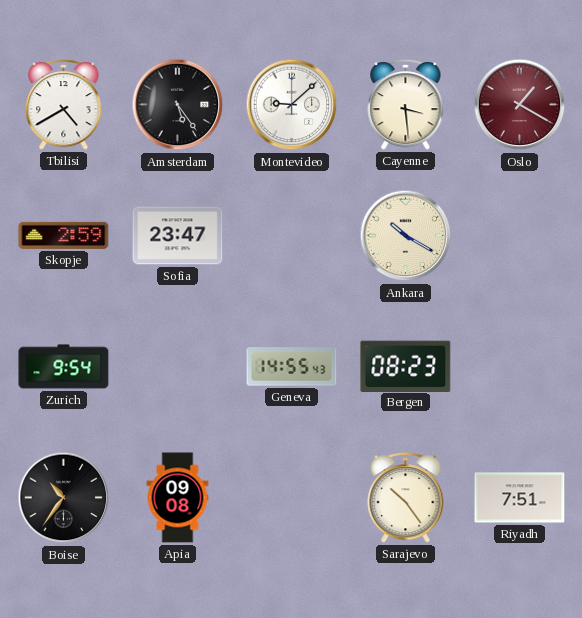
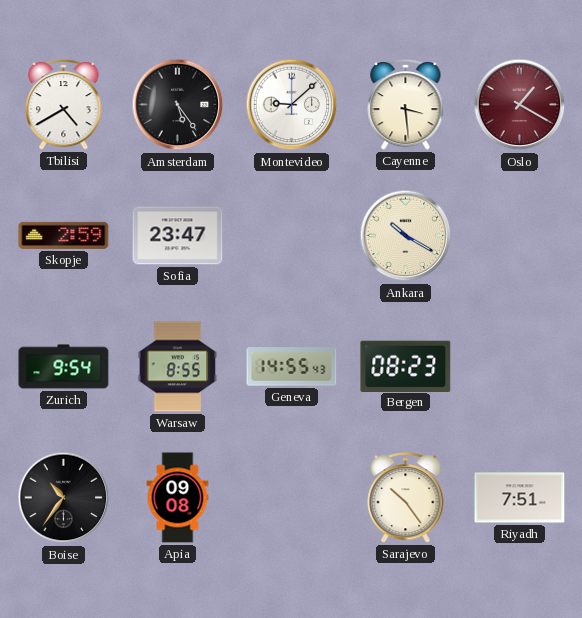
Warsaw: none -> 8:55 (178, 367)
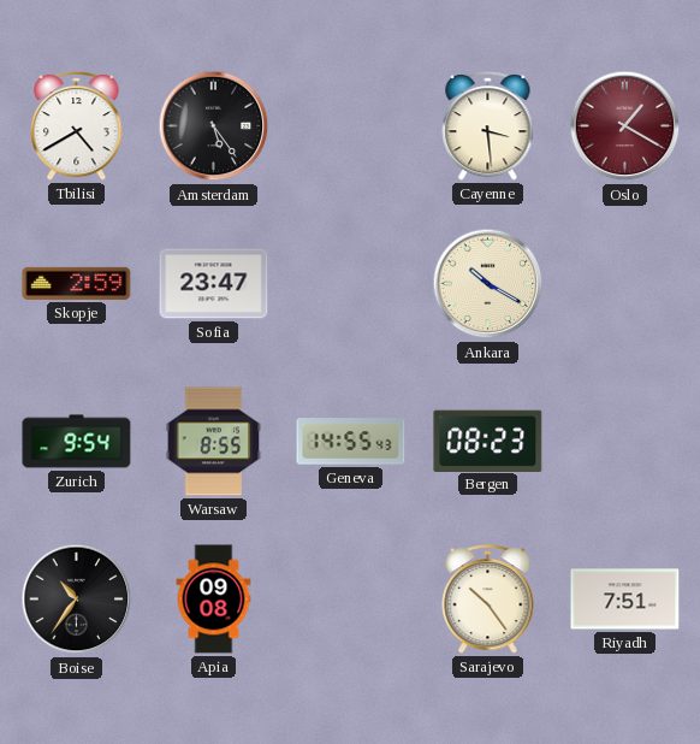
Montevideo: 9:08 -> none (292, 105)
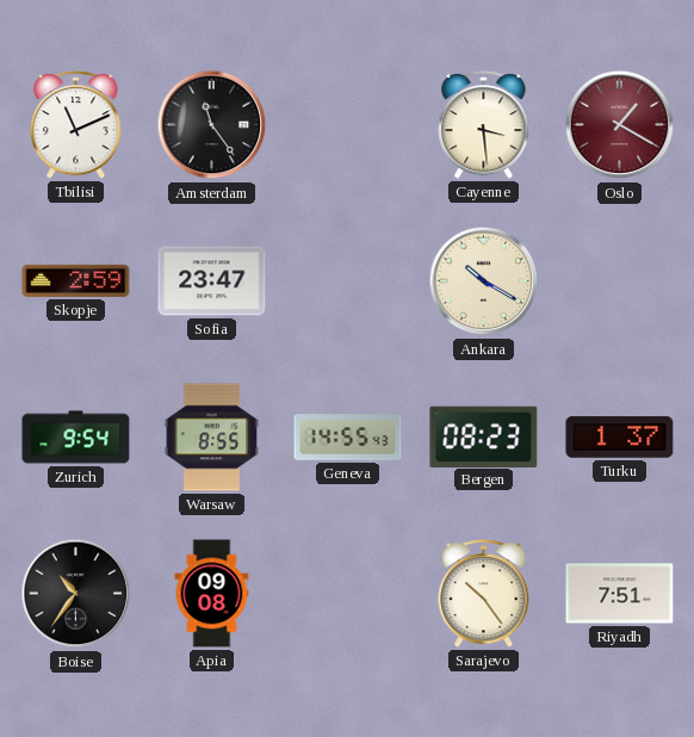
Tbilisi: 4:40 -> 11:11 (76, 125)
Amsterdam: 5:24 -> 11:24 (212, 125)
Turku: none -> 1:37 (620, 438)
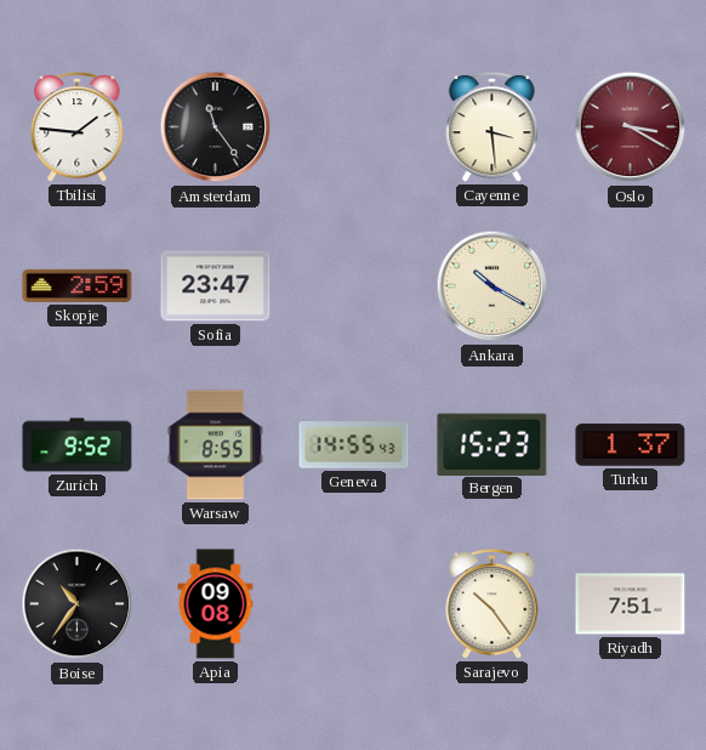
Tbilisi: 11:11 -> 1:46 (78, 127)
Oslo: 1:20 -> 3:20 (631, 127)
Zurich: 9:54 -> 9:52 (78, 445)
Bergen: 08:23 -> 15:23 (493, 444)
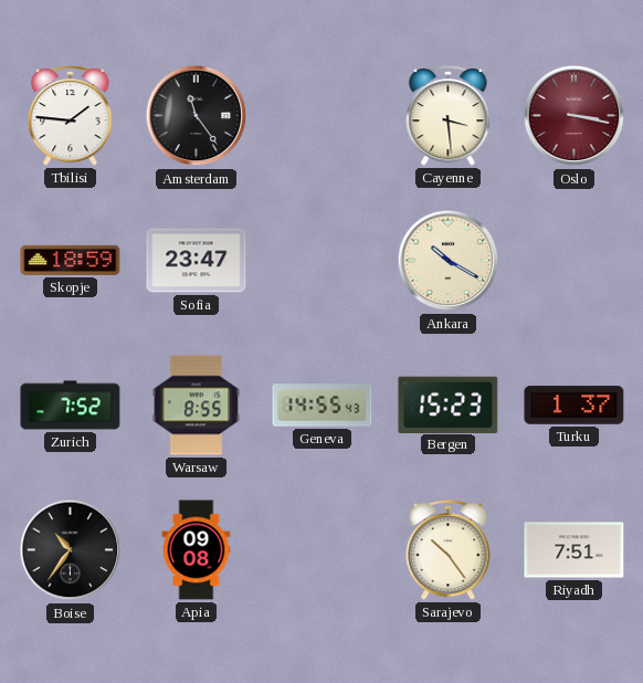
Oslo: 3:20 -> 3:17 (575, 116)
Skopje: 2:59 -> 18:59 (71, 260)
Zurich: 9:52 -> 7:52 (71, 406)
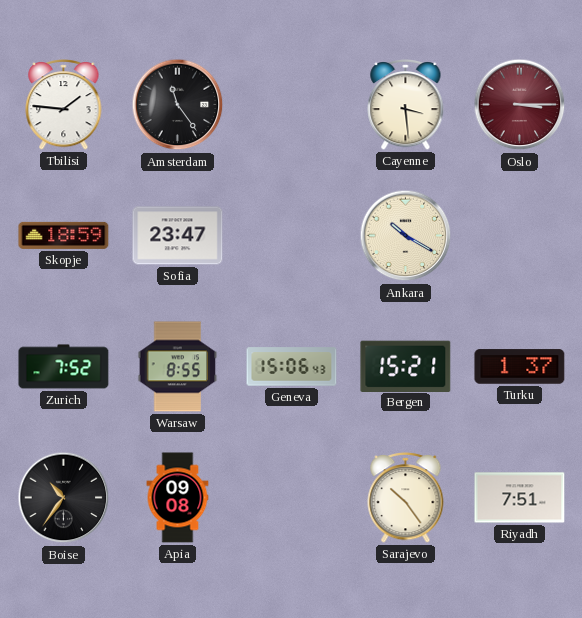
Oslo: 3:17 -> 3:15 (520, 105)
Geneva: 14:55 -> 15:06 (292, 367)
Bergen: 15:23 -> 15:21 (406, 366)
